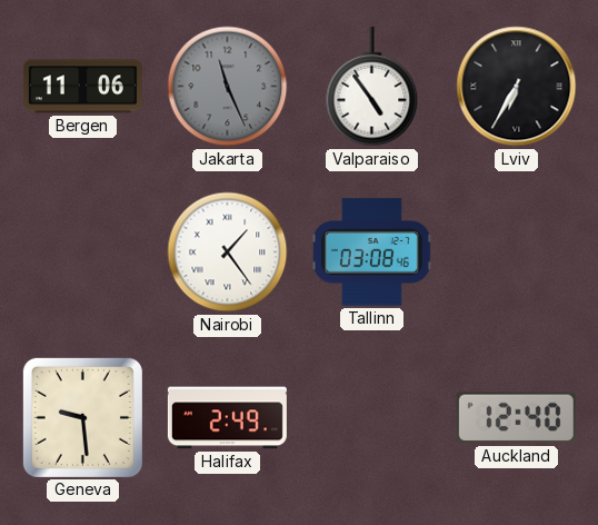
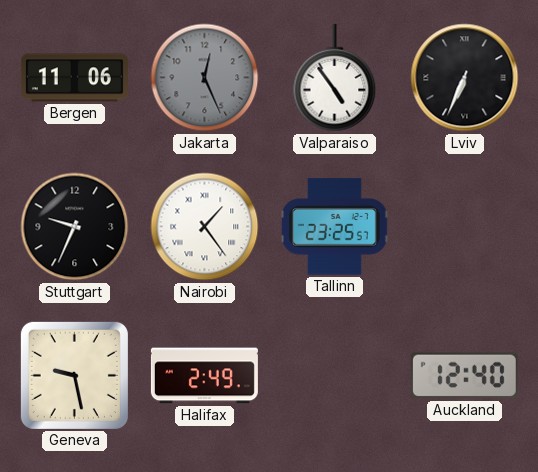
Jakarta: 11:26 -> 12:26 (205, 78)
Lviv: 6:35 -> 6:34 (465, 78)
Stuttgart: none -> 9:34 (75, 227)
Tallinn: 03:08 -> 23:25 (335, 227)
Geneva: 9:29 -> 9:28 (74, 375)
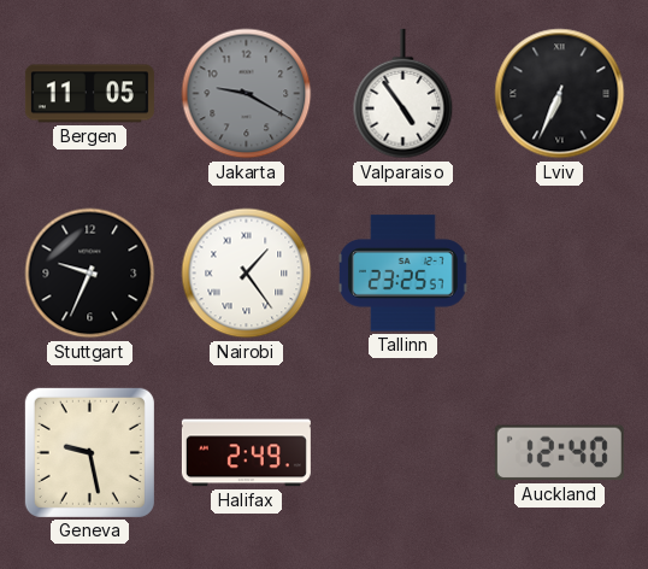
Bergen: 11:06 -> 11:05 (89, 94)
Jakarta: 12:26 -> 9:20 (247, 94)
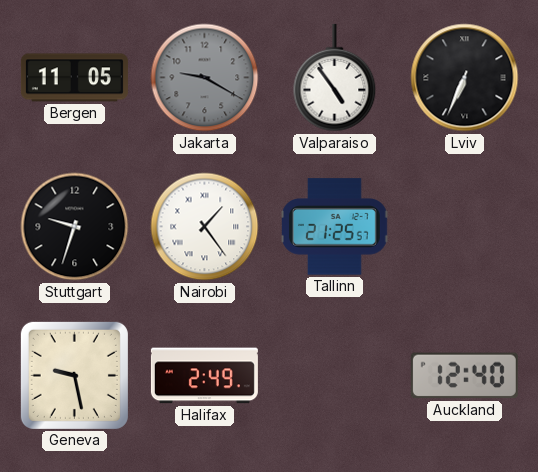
Stuttgart: 9:34 -> 9:33 (75, 227)
Tallinn: 23:25 -> 21:25 (335, 227)
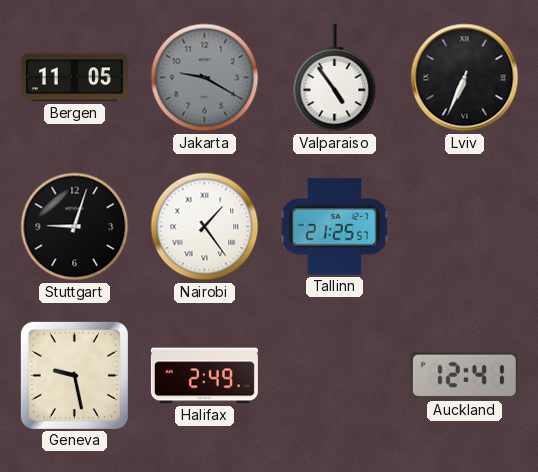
Stuttgart: 9:33 -> 9:03 (75, 227)
Auckland: 12:40 -> 12:41 (464, 376)
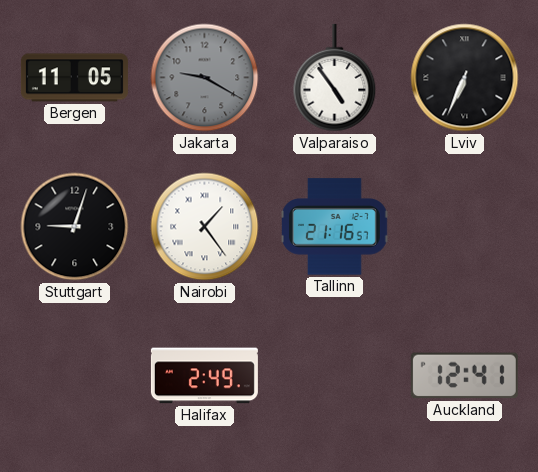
Tallinn: 21:25 -> 21:16 (335, 227)
Geneva: 9:28 -> none (74, 375)
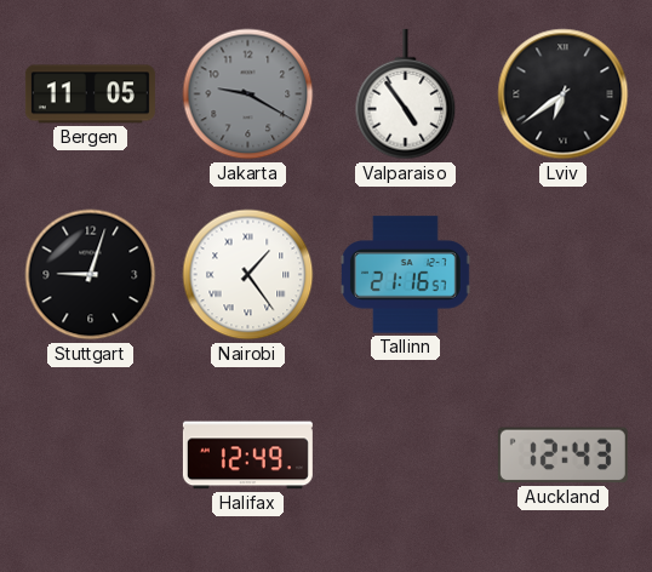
Lviv: 6:34 -> 6:39 (564, 95)
Halifax: 2:49 -> 12:49 (247, 456)
Auckland: 12:41 -> 12:43 (562, 456)
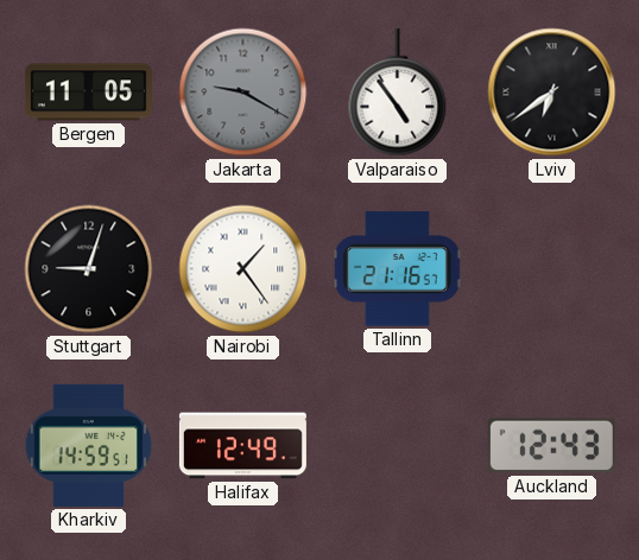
Kharkiv: none -> 14:59 (89, 445)
